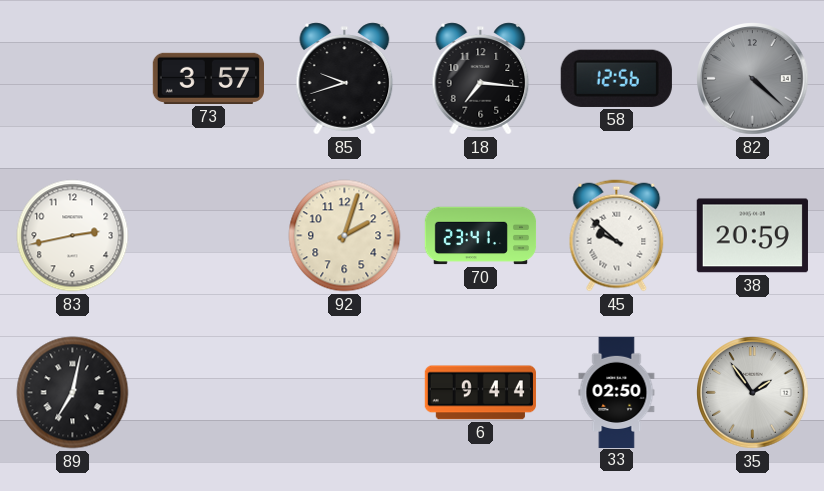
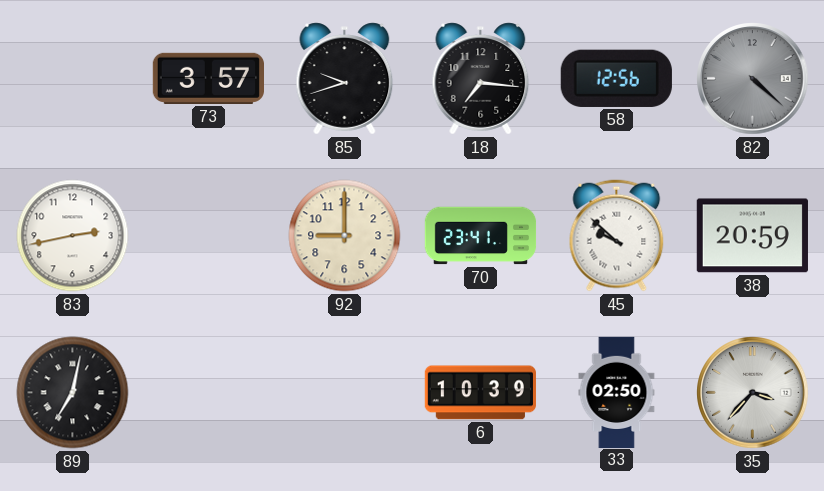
92: 2:03 -> 9:00 (345, 236)
6: 9:44 -> 10:39 (480, 393)
35: 1:54 -> 3:37 (753, 393)
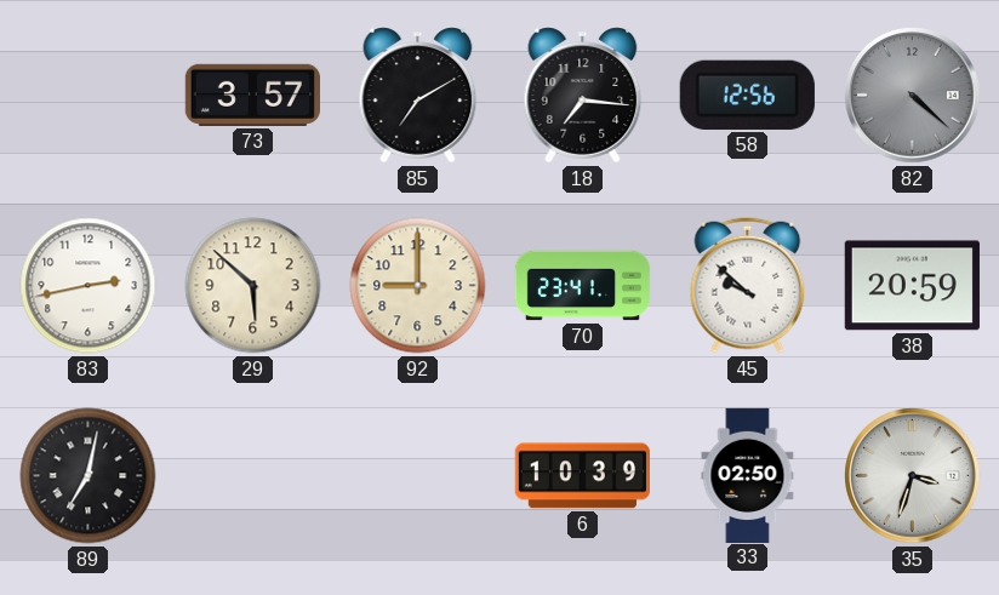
85: 9:42 -> 7:10 (418, 96)
29: none -> 5:52 (253, 286)
35: 3:37 -> 3:33 (913, 476)
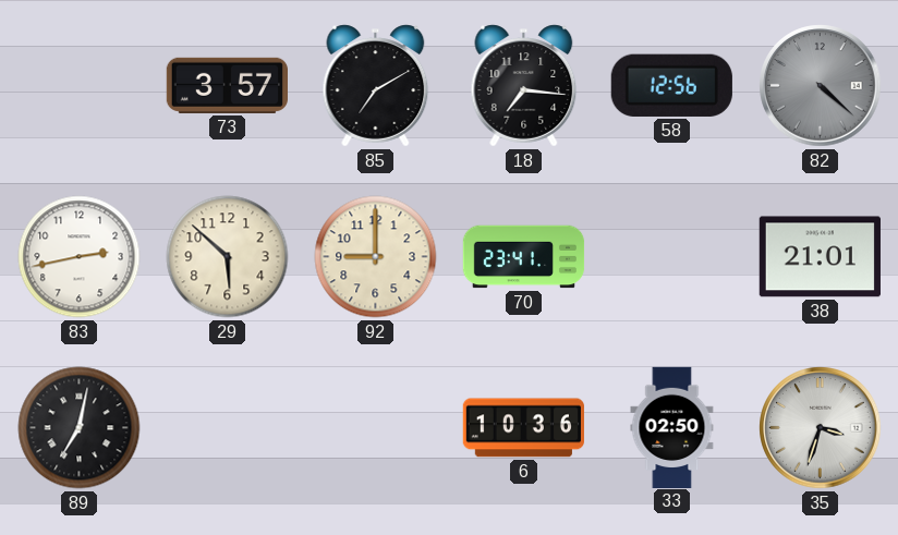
45: 9:52 -> none (748, 286)
38: 20:59 -> 21:01 (820, 257)
6: 10:39 -> 10:36 (523, 428)
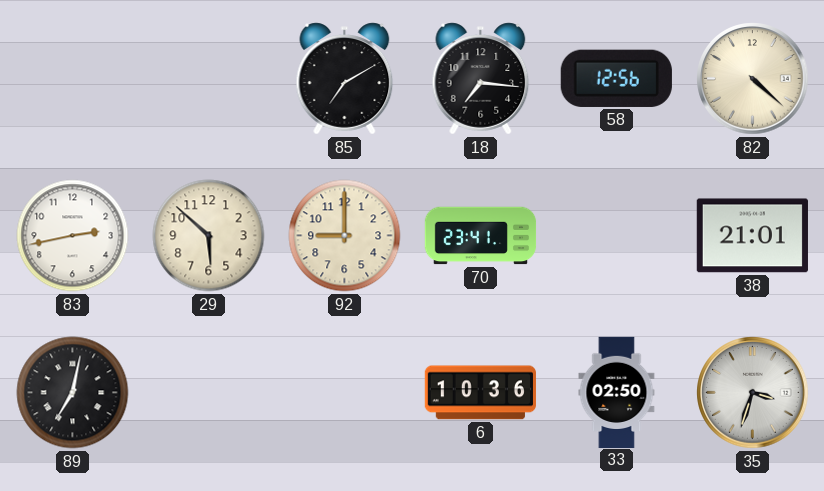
73: 3:57 -> none (227, 85)
82 dial: grey -> cream (753, 79)
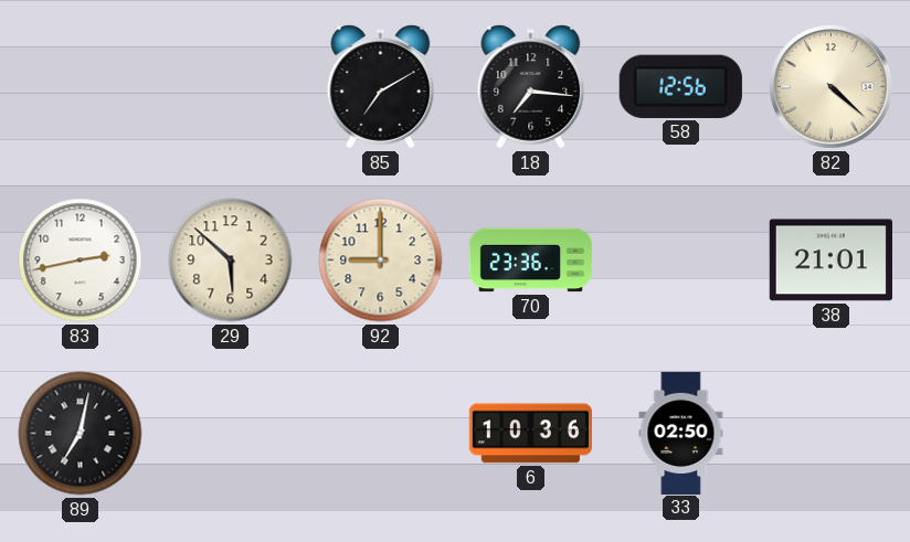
70: 23:41 -> 23:36 (531, 261)
35: 3:33 -> none (753, 393)
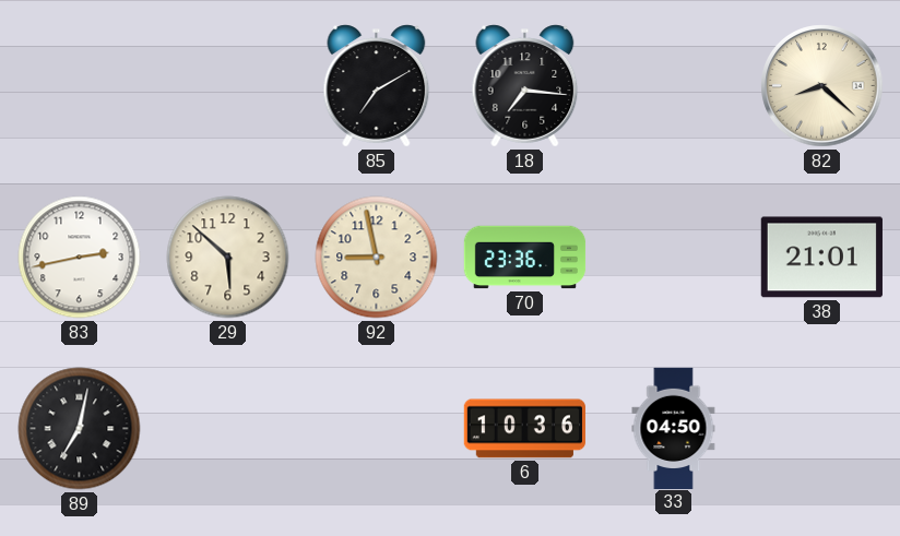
58: 12:56 -> none (680, 86)
82: 4:22 -> 8:22 (822, 86)
92: 9:00 -> 8:58 (377, 258)
33: 02:50 -> 04:50 (674, 428)
